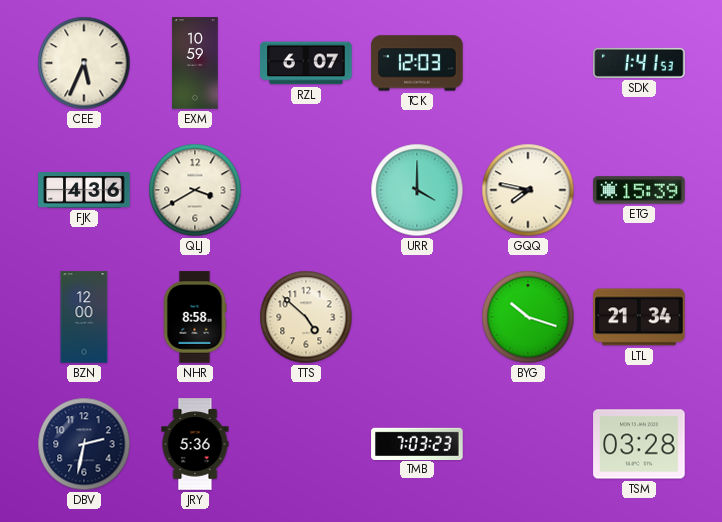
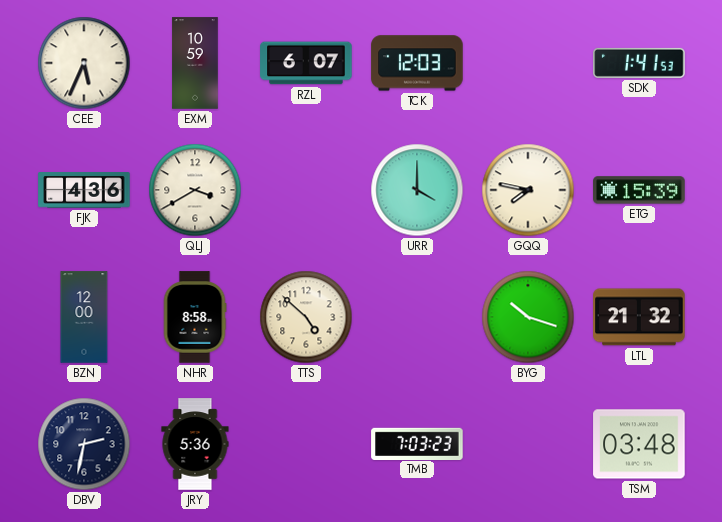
LTL: 21:34 -> 21:32 (639, 317)
TSM: 03:28 -> 03:48 (639, 444)
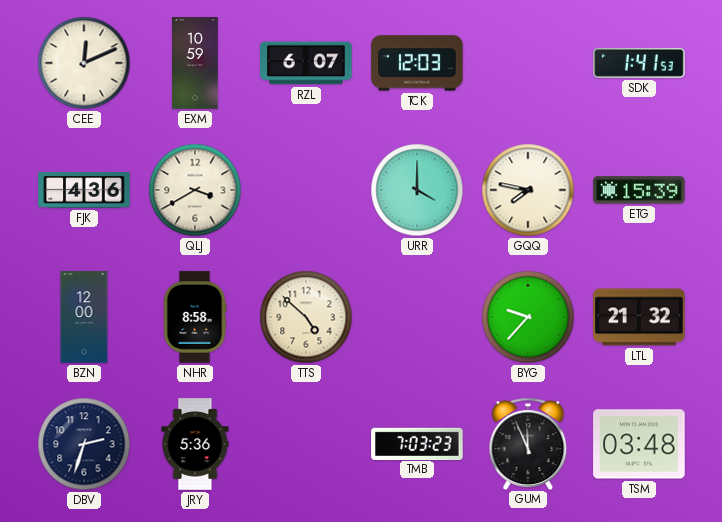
CEE: 5:34 -> 12:11 (84, 63)
BYG: 10:18 -> 9:37 (528, 317)
DBV: 2:32 -> 2:33 (84, 444)
GUM: none -> 11:56 (528, 443)
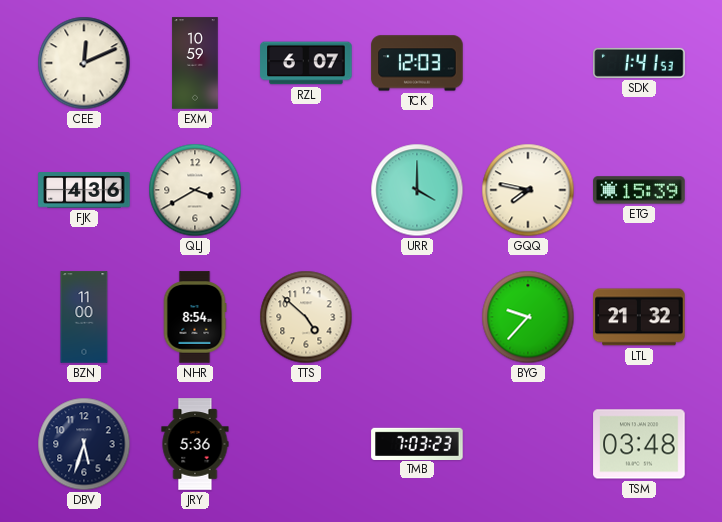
BZN: 12:00 -> 11:00 (84, 317)
NHR: 8:58 -> 8:54 (195, 317)
DBV: 2:33 -> 5:33 (84, 444)
GUM: 11:56 -> none (528, 443)
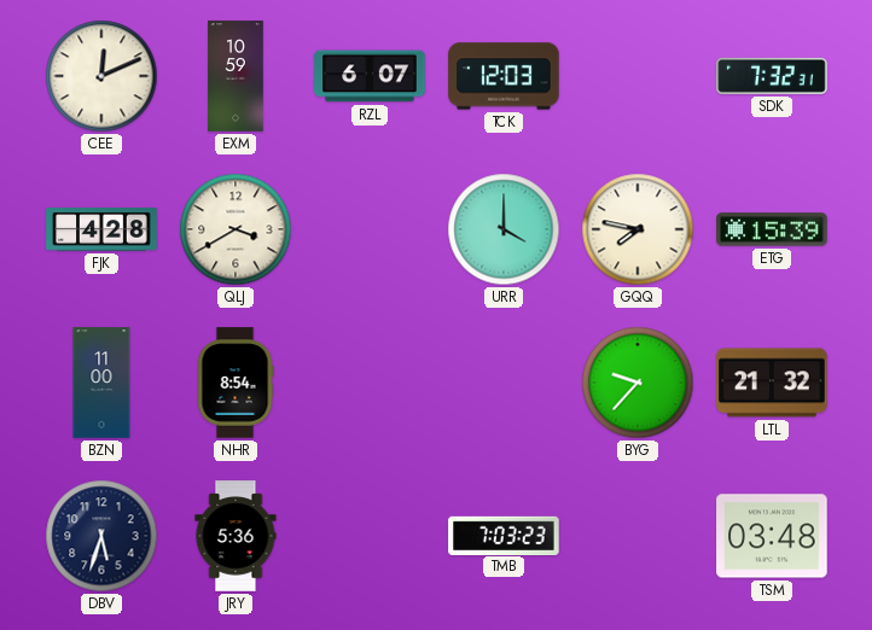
SDK: 1:41 -> 7:32 (772, 76)
FJK: 4:36 -> 4:28 (101, 229)
TTS: 4:52 -> none (306, 317)
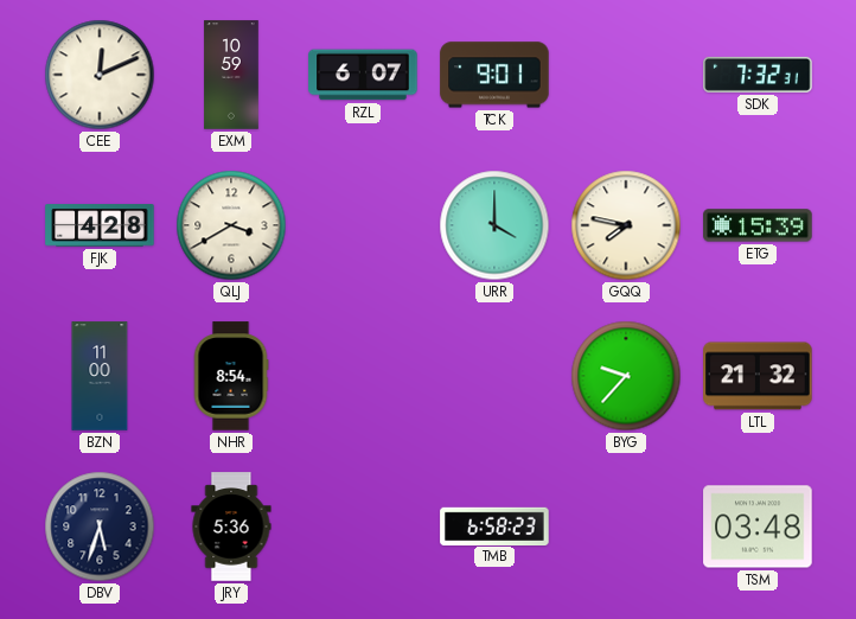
TCK: 12:03 -> 9:01 (494, 75)
TMB: 7:03 -> 6:58 (494, 525)
